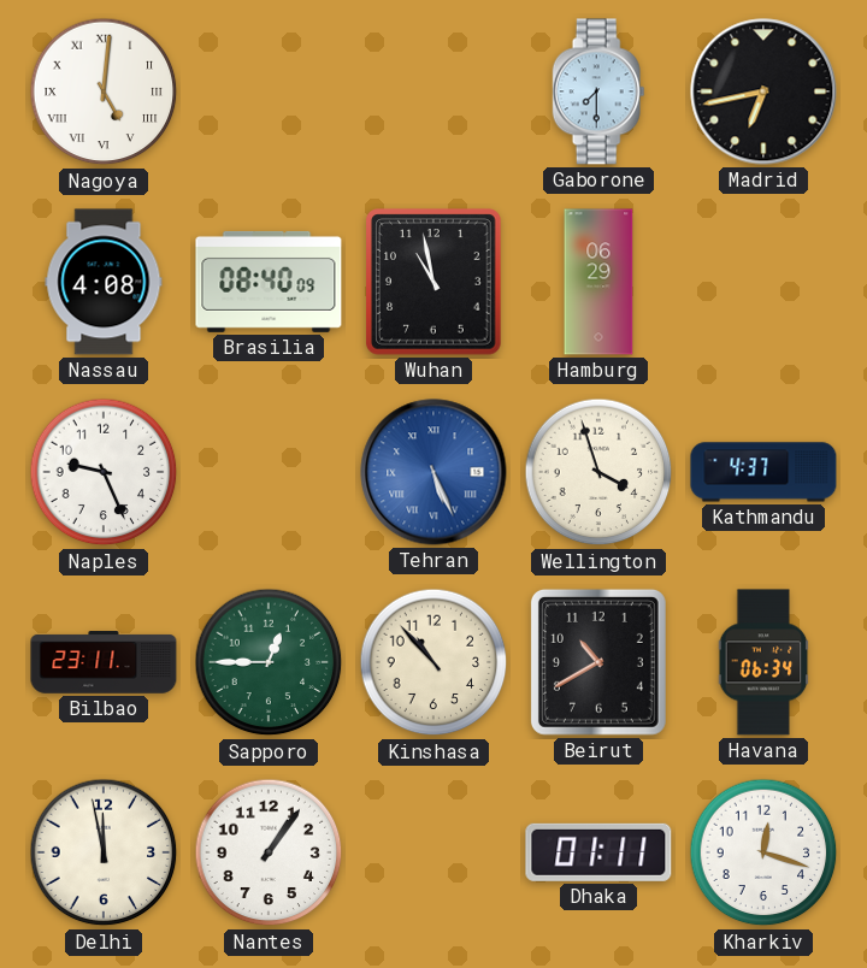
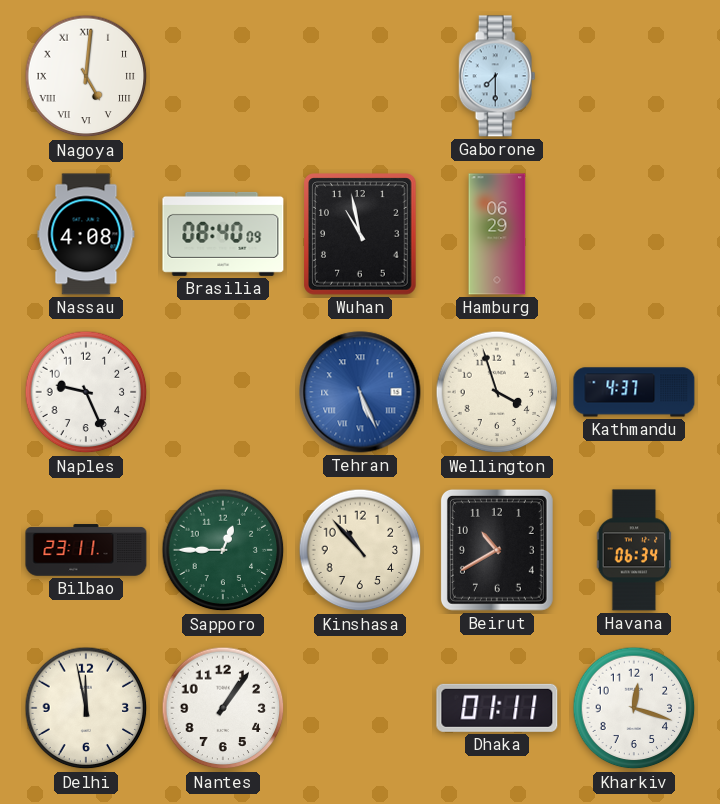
Madrid: 6:43 -> none (763, 92)
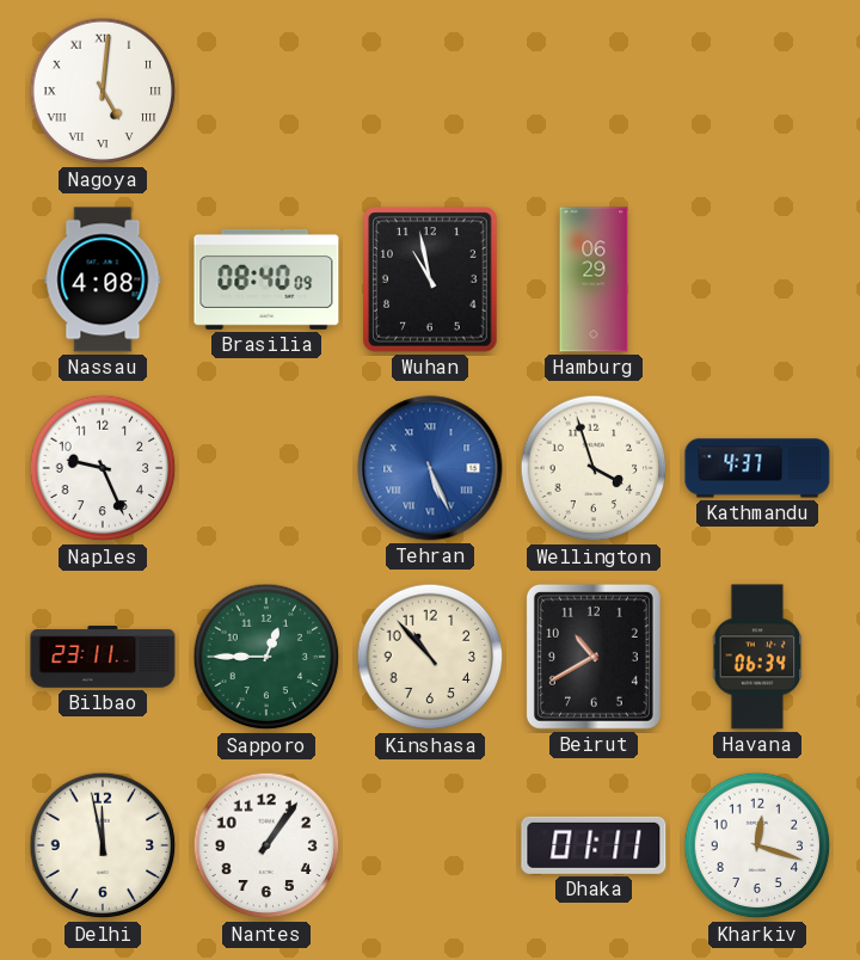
Gaborone: 7:30 -> none (497, 76)
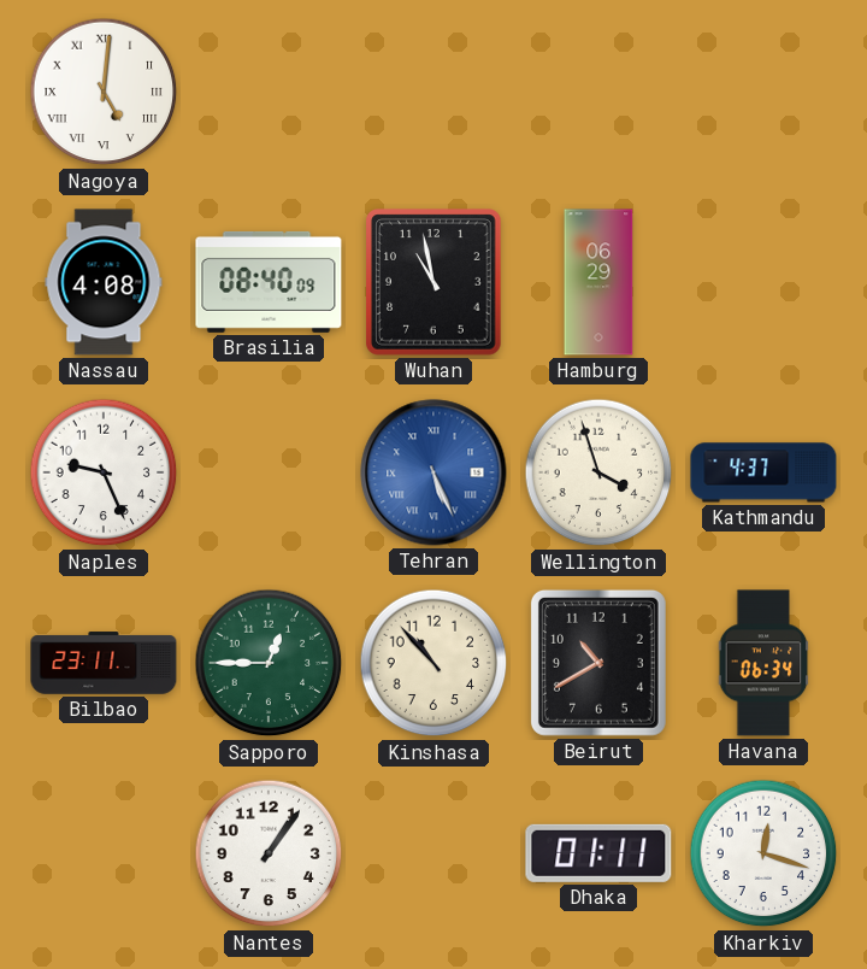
Delhi: 11:58 -> none (103, 845)
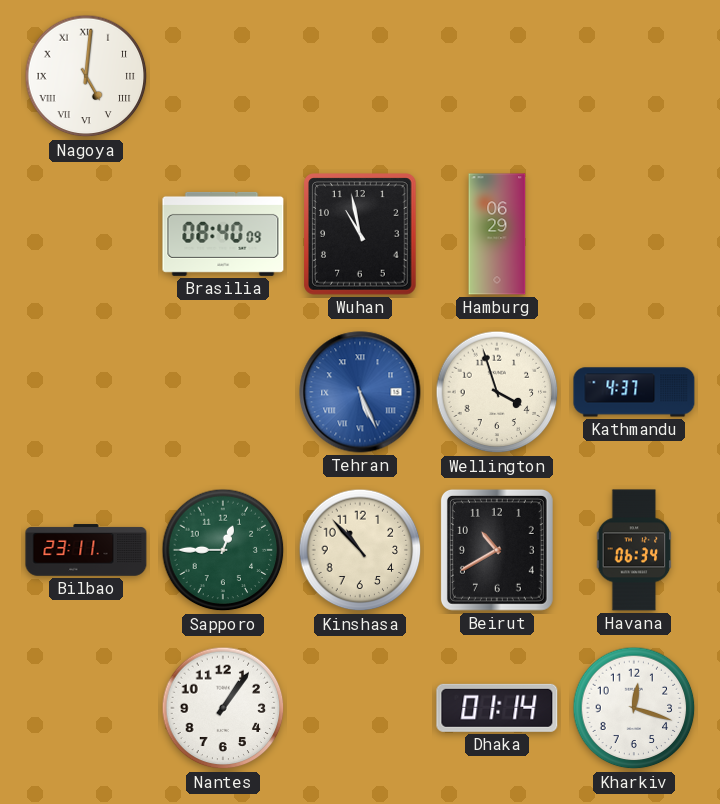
Nassau: 4:08 -> none (104, 282)
Naples: 9:26 -> none (104, 472)
Dhaka: 01:11 -> 01:14 (497, 708)
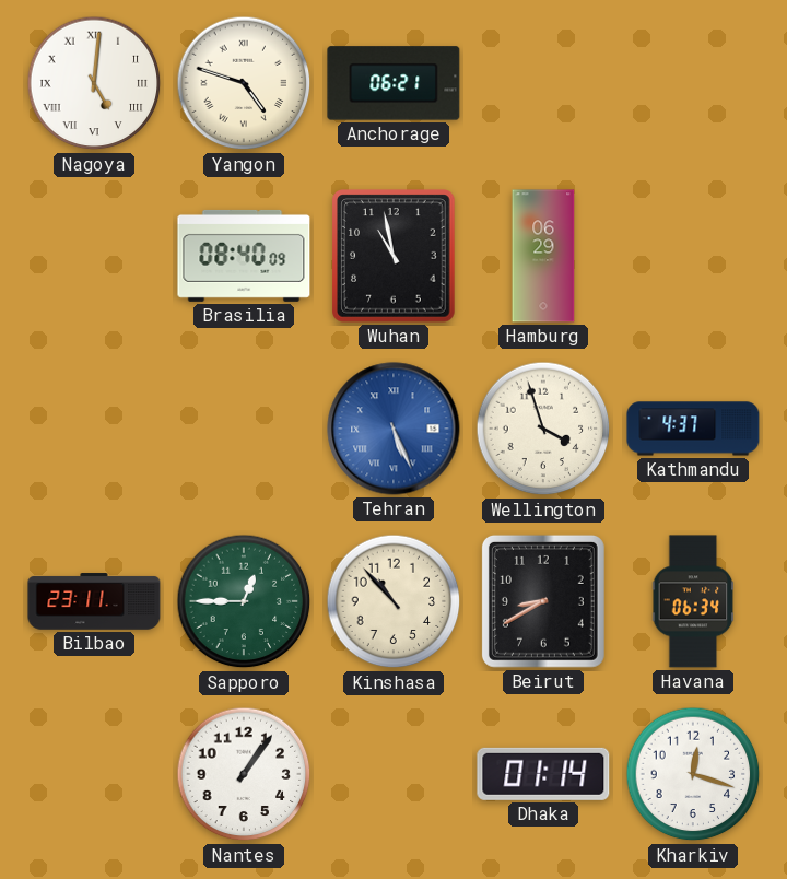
Yangon: none -> 4:48 (244, 83)
Anchorage: none -> 06:21 (393, 83)
Beirut: 10:40 -> 8:40 (543, 601)
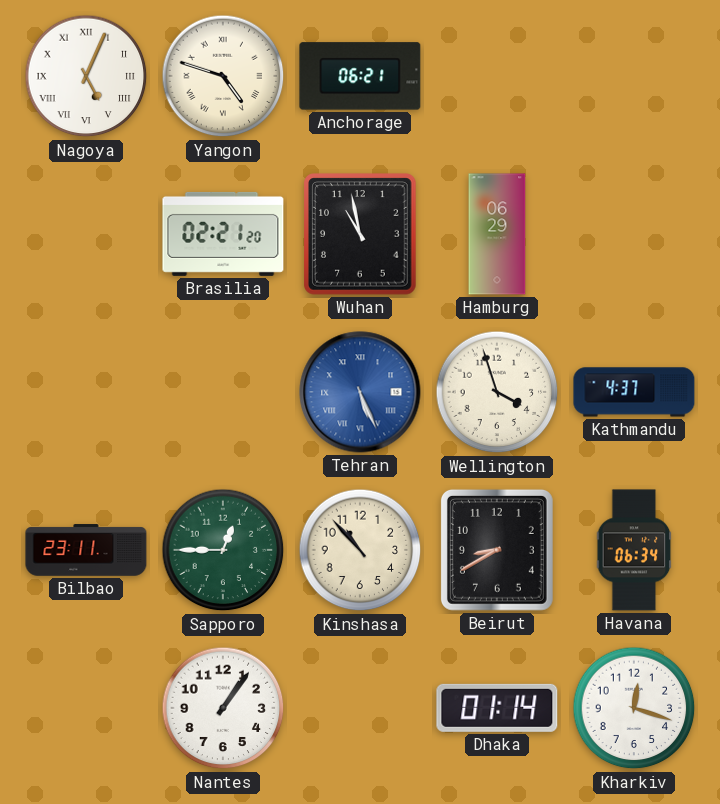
Nagoya: 5:01 -> 5:04 (86, 76)
Brasilia: 08:40 -> 02:21 (223, 234)
